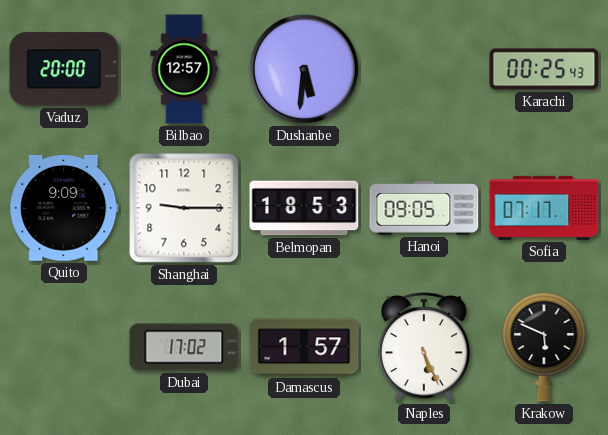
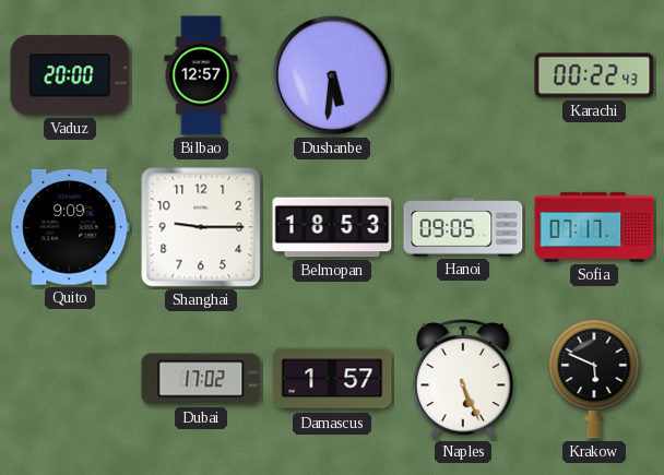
Karachi: 00:25 -> 00:22 (594, 75)
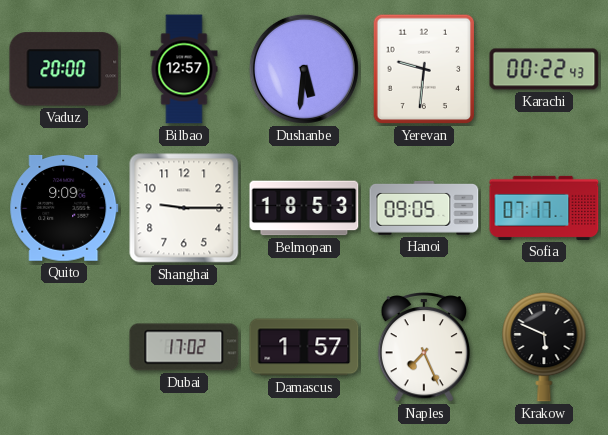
Yerevan: none -> 9:31 (424, 69)
Naples: 5:26 -> 7:26 (424, 347)
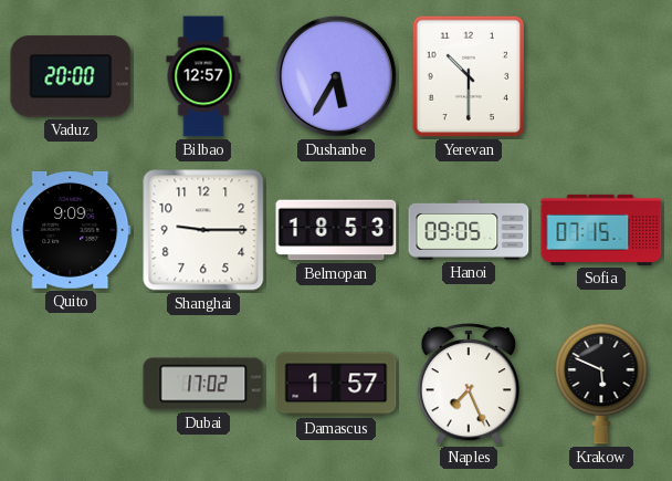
Dushanbe: 5:31 -> 5:35 (336, 76)
Yerevan: 9:31 -> 10:30 (469, 76)
Karachi: 00:22 -> none (544, 69)
Sofia: 07:17 -> 07:15 (601, 230)
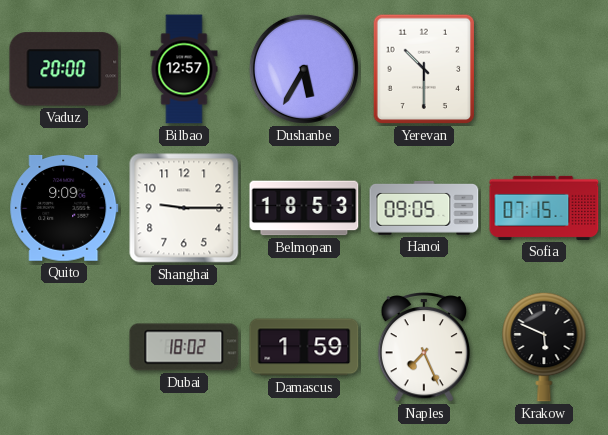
Dubai: 17:02 -> 18:02 (184, 347)
Damascus: 1:57 -> 1:59 (304, 347)
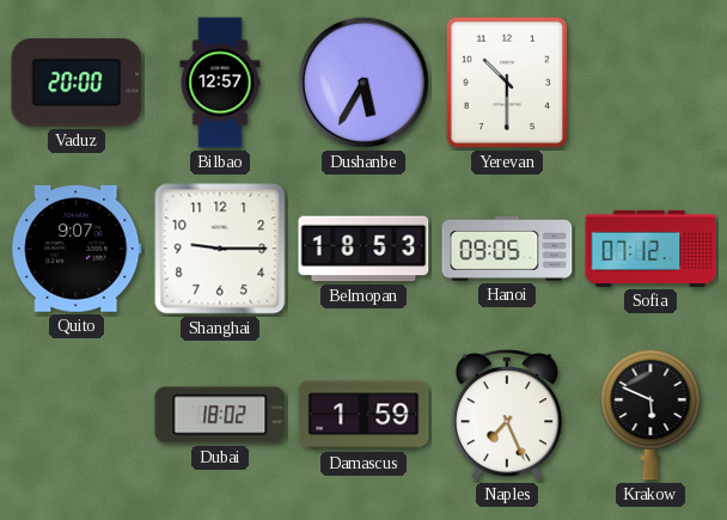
Quito: 9:09 -> 9:07 (77, 249)
Sofia: 07:15 -> 07:12 (650, 249)
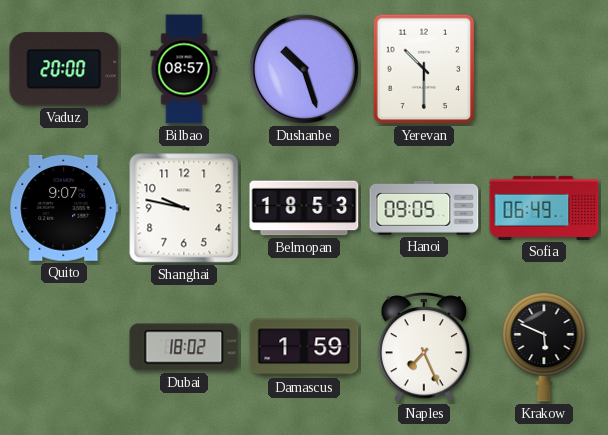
Bilbao: 12:57 -> 08:57 (184, 69)
Dushanbe: 5:35 -> 10:27 (304, 69)
Shanghai: 9:15 -> 9:47 (184, 208)
Sofia: 07:12 -> 06:49 (544, 208)
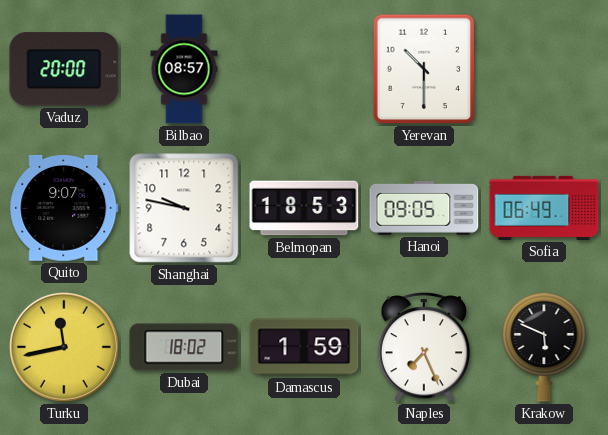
Dushanbe: 10:27 -> none (304, 69)
Turku: none -> 11:43 (64, 347)
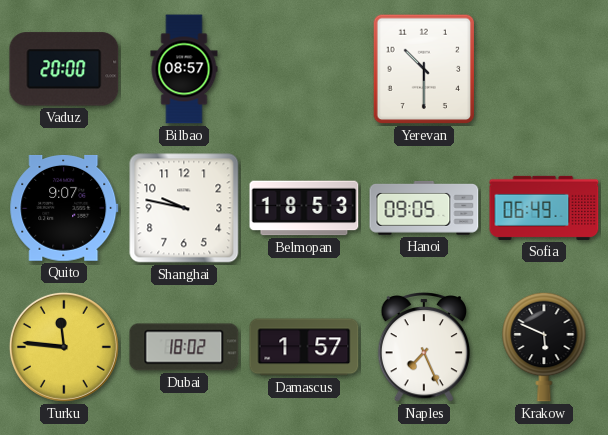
Turku: 11:43 -> 11:46 (64, 347)
Damascus: 1:59 -> 1:57 (304, 347)
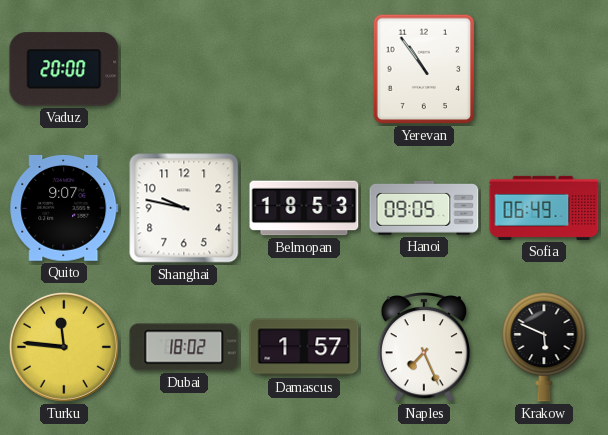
Bilbao: 08:57 -> none (184, 69)
Yerevan: 10:30 -> 10:54 (424, 69)
